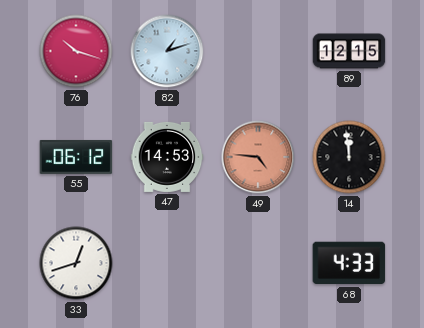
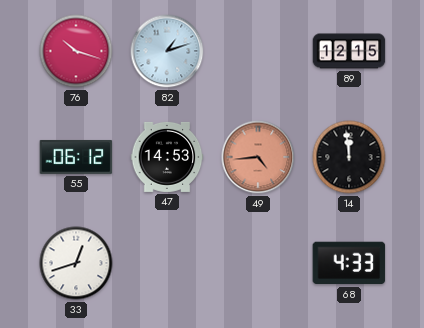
49: 4:46 -> 4:44 (258, 157)
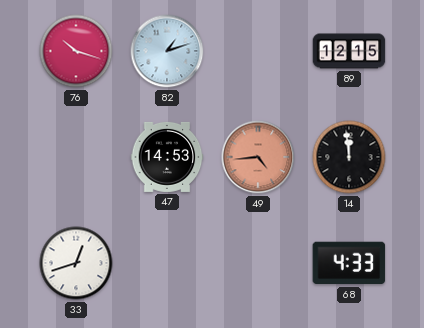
55: 06:12 -> none (76, 157)
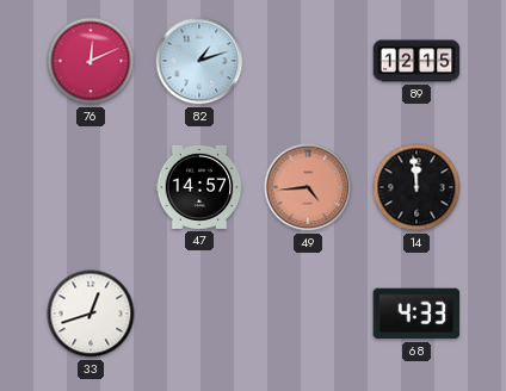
76: 10:18 -> 12:11 (91, 61)
47: 14:53 -> 14:57 (199, 187)
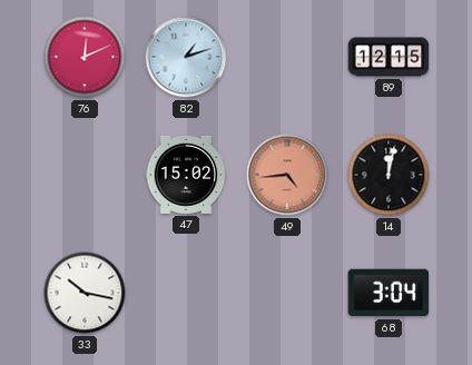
47: 14:57 -> 15:02 (186, 175)
14: 11:59 -> 12:02 (389, 175)
33: 12:42 -> 10:17 (85, 293)
68: 4:33 -> 3:04 (389, 293)
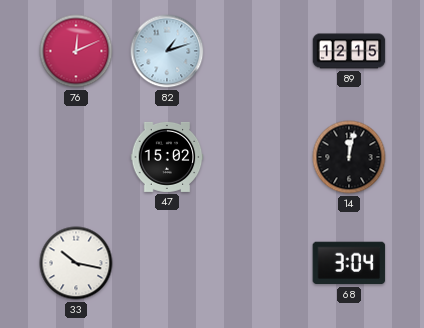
49: 4:44 -> none (287, 175)
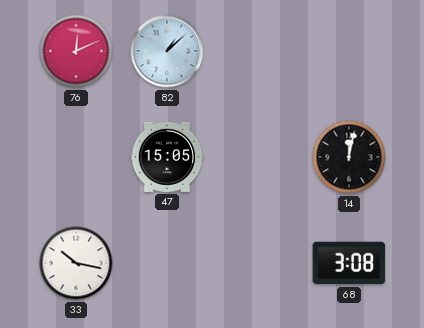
82: 1:12 -> 1:08 (167, 51)
89: 12:15 -> none (349, 51)
47: 15:02 -> 15:05 (167, 157)
68: 3:04 -> 3:08 (349, 263)
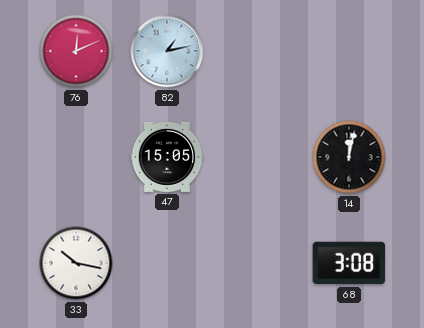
82: 1:08 -> 1:13 (167, 51)
